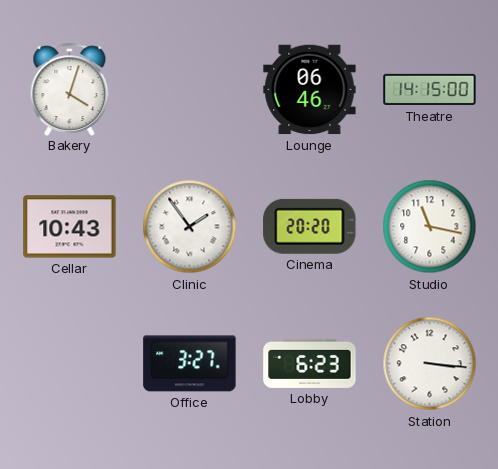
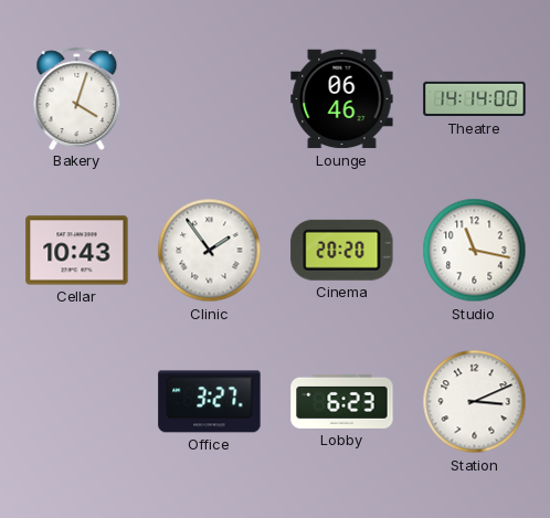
Theatre: 14:15 -> 14:14 (475, 99)
Station: 3:16 -> 3:11 (475, 402)
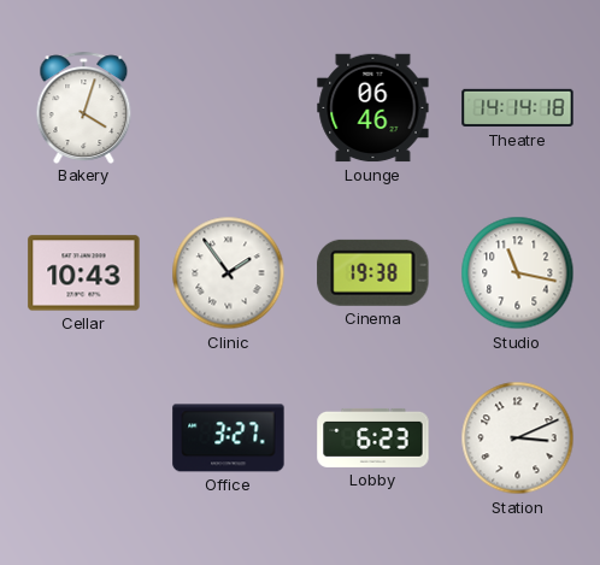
Theatre: 14:14:00 -> 14:14:18 (518, 108)
Cinema: 20:20 -> 19:38 (373, 272)
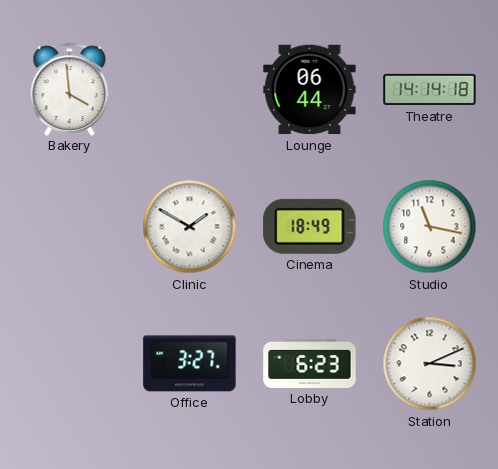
Bakery: 4:03 -> 3:59 (70, 89)
Lounge: 06:46 -> 06:44 (310, 90)
Cellar: 10:43 -> none (84, 273)
Clinic: 1:54 -> 1:50 (190, 227)
Cinema: 19:38 -> 18:49 (310, 226)
